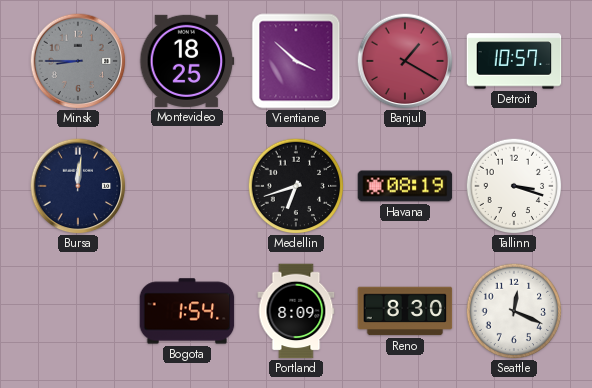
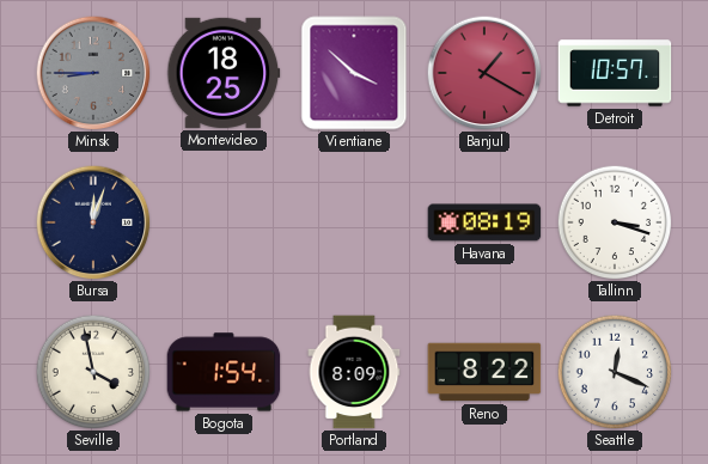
Bursa: 12:01 -> 12:03 (93, 222)
Medellin: 6:42 -> none (296, 186)
Seville: none -> 3:58 (93, 372)
Reno: 8:30 -> 8:22 (484, 372)
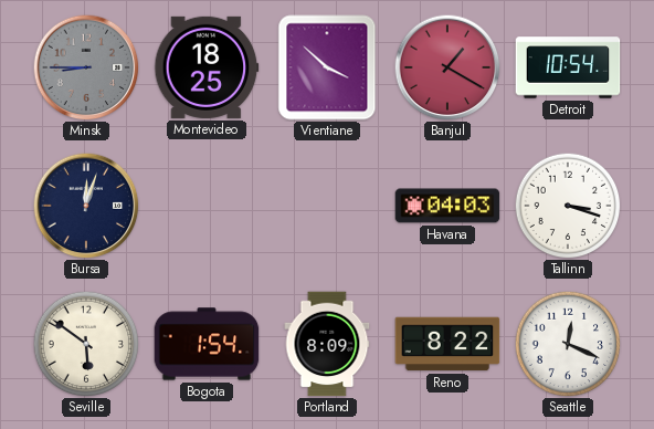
Detroit: 10:57 -> 10:54 (568, 67)
Havana: 08:19 -> 04:03 (447, 206)
Seville: 3:58 -> 5:51 (86, 344)
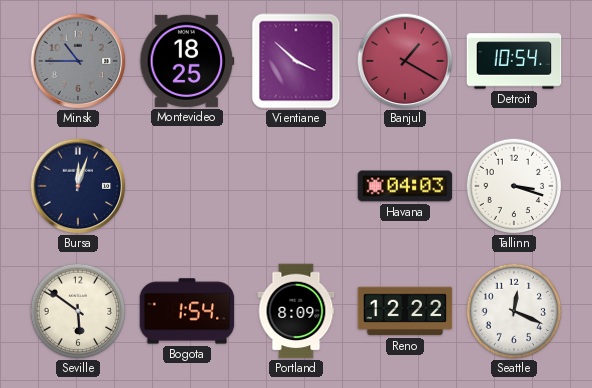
Minsk: 8:45 -> 10:45 (78, 61)
Reno: 8:22 -> 12:22 (405, 311)
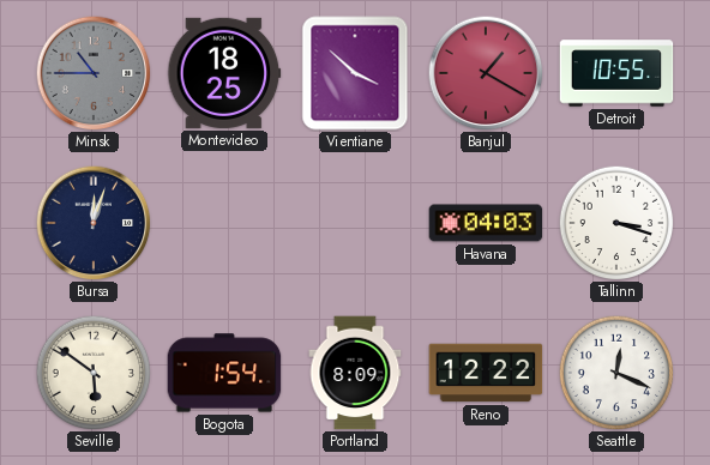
Detroit: 10:54 -> 10:55 (616, 73)
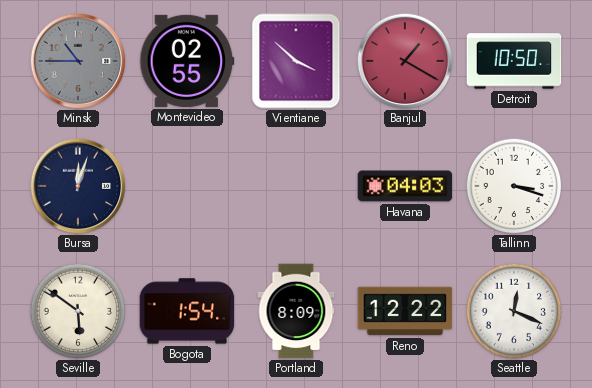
Montevideo: 18:25 -> 02:55 (187, 61)
Detroit: 10:55 -> 10:50 (514, 61)
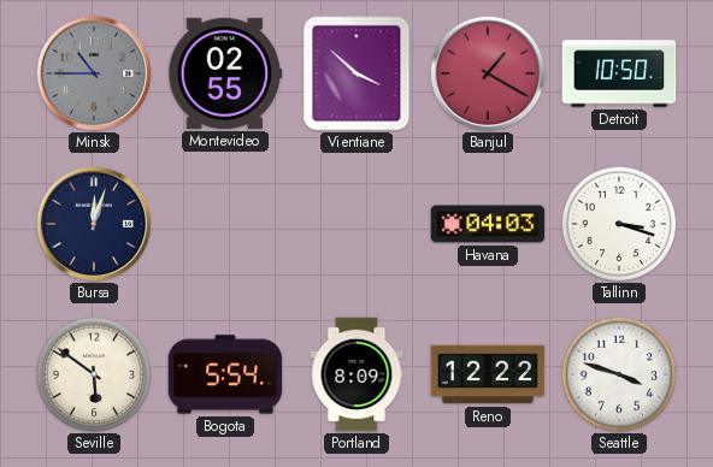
Bogota: 1:54 -> 5:54 (225, 374)
Seattle: 12:19 -> 3:48 (619, 374)
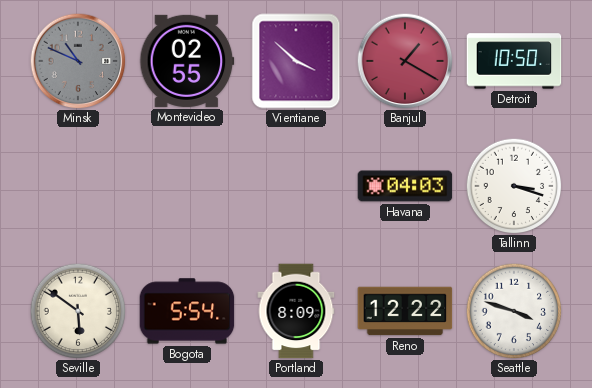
Minsk: 10:45 -> 10:49 (78, 61)
Bursa: 12:03 -> none (94, 224)
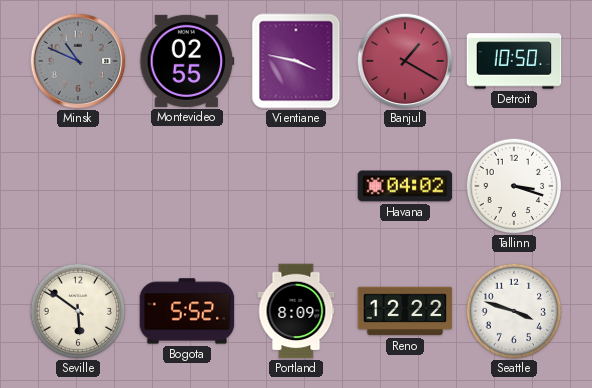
Vientiane: 3:52 -> 3:47 (296, 61)
Havana: 04:03 -> 04:02 (405, 186)
Bogota: 5:54 -> 5:52 (187, 311)
